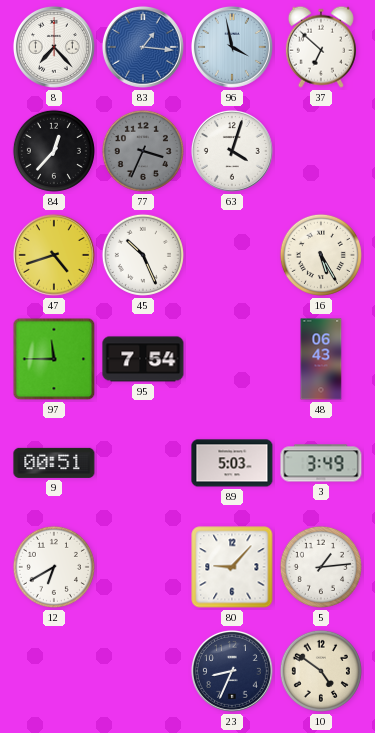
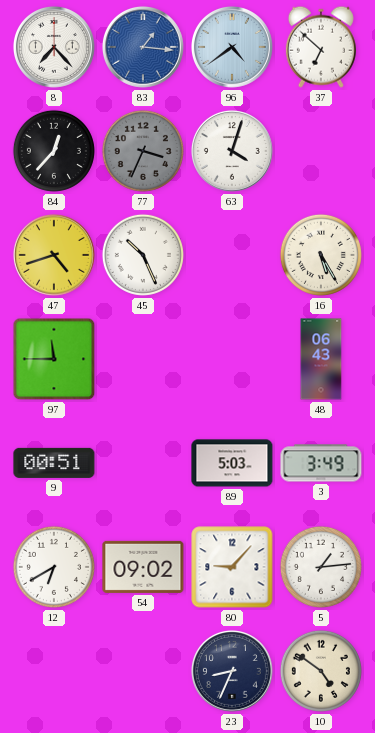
96: 3:58 -> 4:39 (232, 47)
95: 7:54 -> none (143, 359)
54: none -> 09:02 (143, 567)
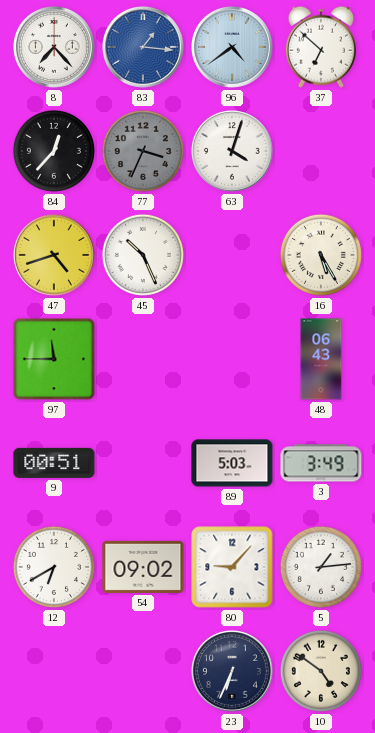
23: 8:34 -> 6:34 (232, 671)
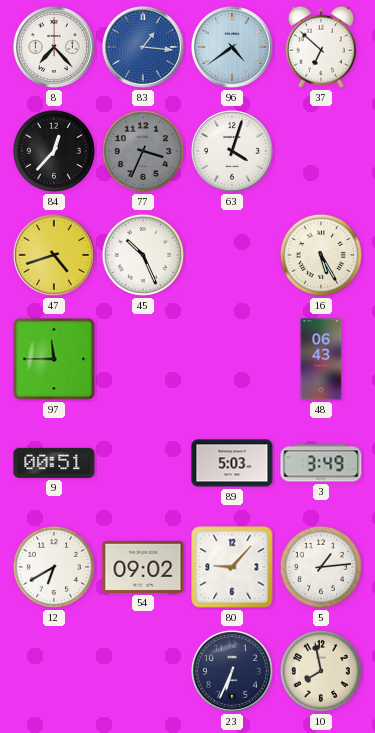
10: 4:51 -> 7:58 (321, 671)
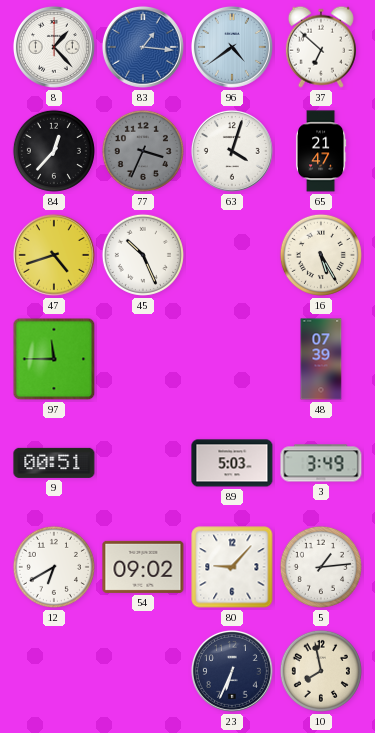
8: 7:23 -> 1:23 (54, 47)
65: none -> 21:47 (321, 151)
48: 06:43 -> 07:39 (321, 359)
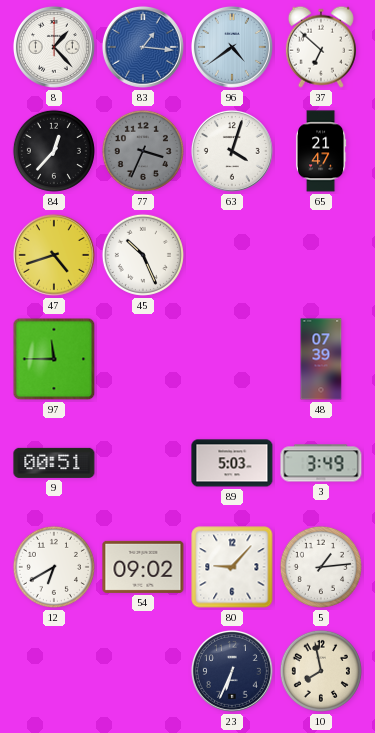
16: 5:25 -> none (321, 255)
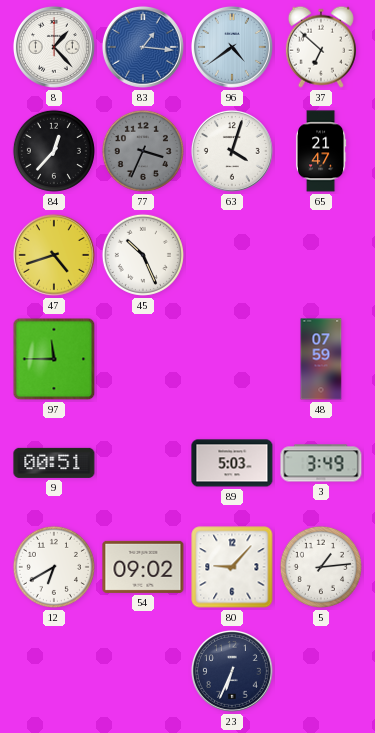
48: 07:39 -> 07:59 (321, 359)
10: 7:58 -> none (321, 671)
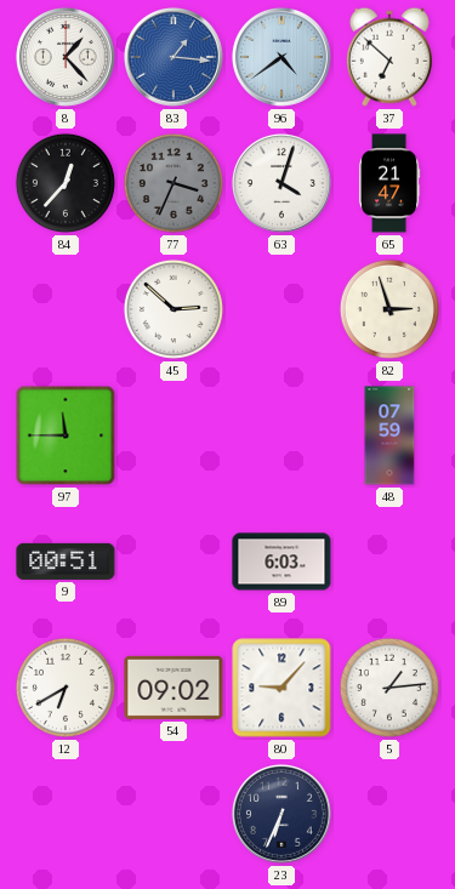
47: 4:42 -> none (54, 255)
45: 10:26 -> 2:52 (174, 309)
82: none -> 2:57 (389, 309)
89: 5:03 -> 6:03 (281, 562)
3: 3:49 -> none (321, 463)
